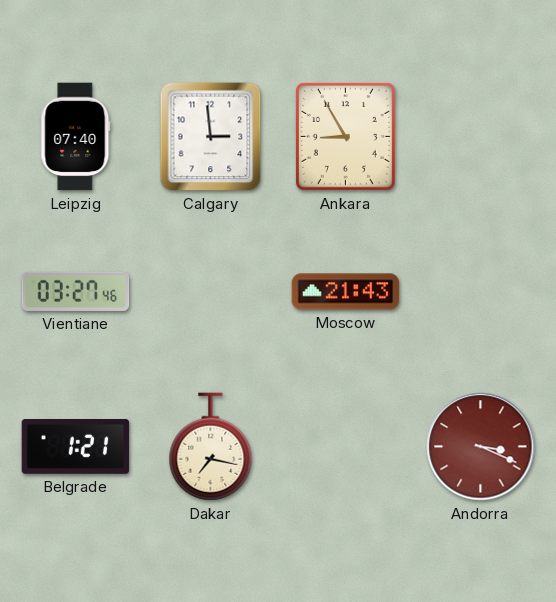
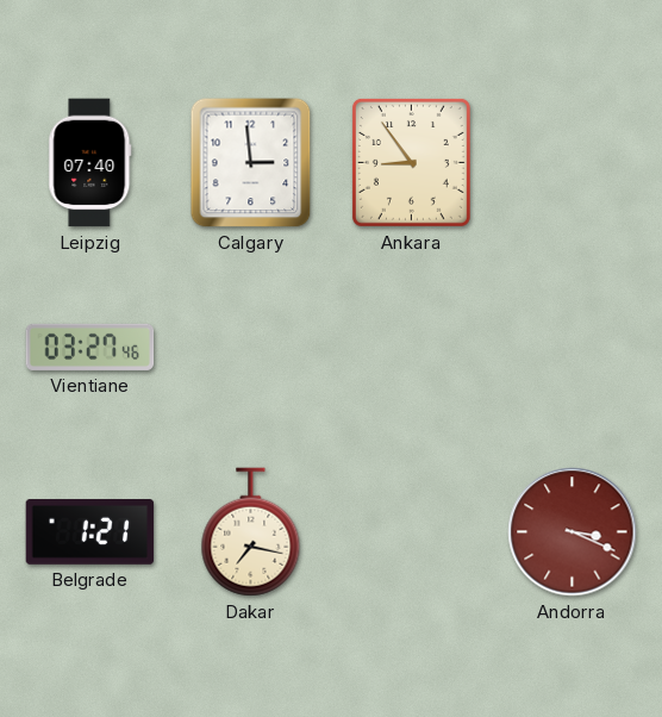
Ankara: 8:55 -> 8:54 (411, 162)
Moscow: 21:43 -> none (346, 292)
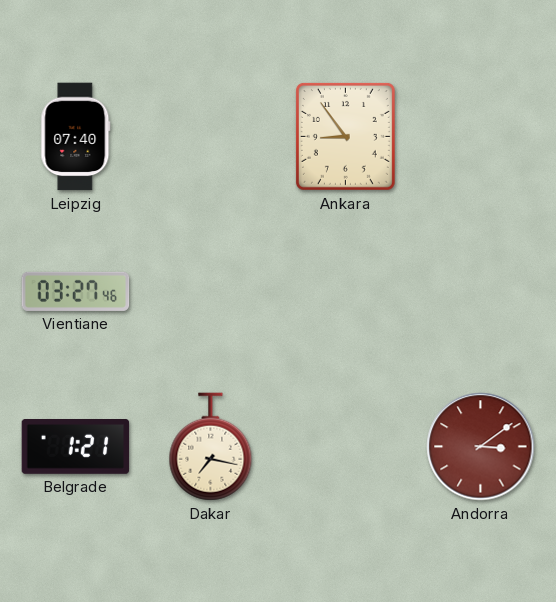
Calgary: 2:59 -> none (251, 163)
Andorra: 3:19 -> 3:09 (481, 447)
